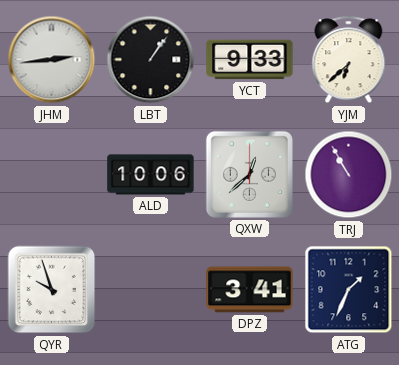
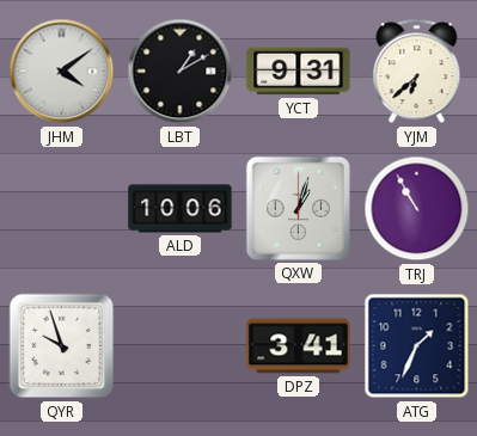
JHM: 2:44 -> 4:09 (62, 72)
LBT: 1:06 -> 1:10 (181, 72)
YCT: 9:33 -> 9:31 (299, 72)
QXW: 12:38 -> 1:03 (298, 208)
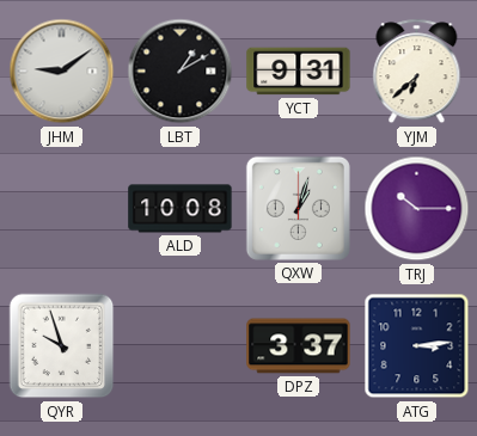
JHM: 4:09 -> 9:09 (62, 72)
ALD: 10:06 -> 10:08 (181, 209)
TRJ: 10:55 -> 10:15 (417, 209)
DPZ: 3:41 -> 3:37 (299, 346)
ATG: 1:34 -> 3:14 (417, 346)
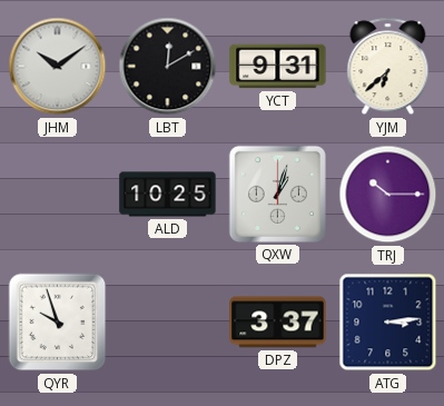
JHM: 9:09 -> 10:09 (58, 67)
LBT: 1:10 -> 12:10 (168, 67)
ALD: 10:08 -> 10:25 (168, 195)
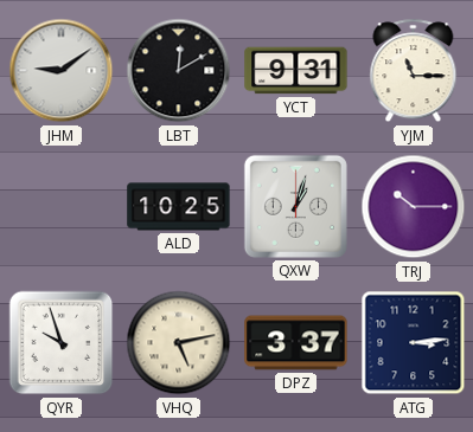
JHM: 10:09 -> 9:09 (62, 71)
YJM: 6:38 -> 11:15 (414, 71)
VHQ: none -> 5:13 (179, 343)
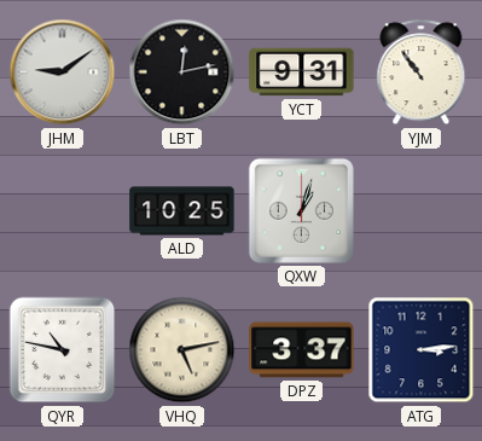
LBT: 12:10 -> 12:13 (182, 72)
YJM: 11:15 -> 10:54 (422, 72)
TRJ: 10:15 -> none (414, 207)
QYR: 9:57 -> 10:47 (63, 350)
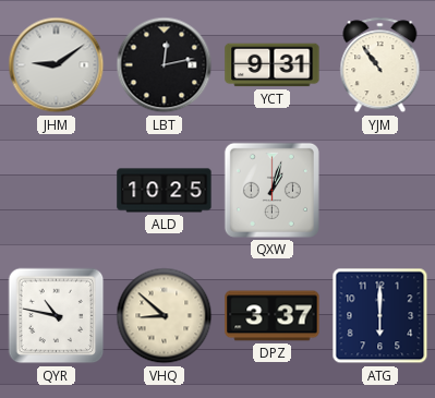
VHQ: 5:13 -> 8:52 (165, 316)
ATG: 3:14 -> 6:00 (380, 316)
